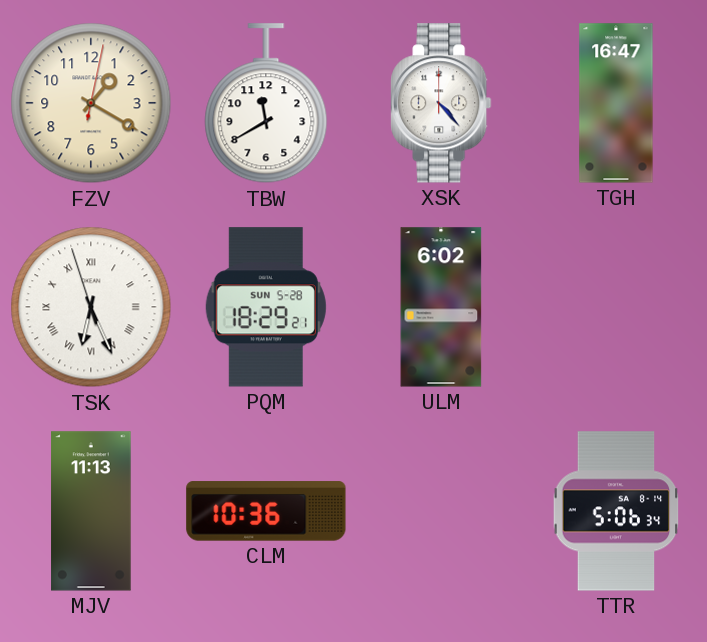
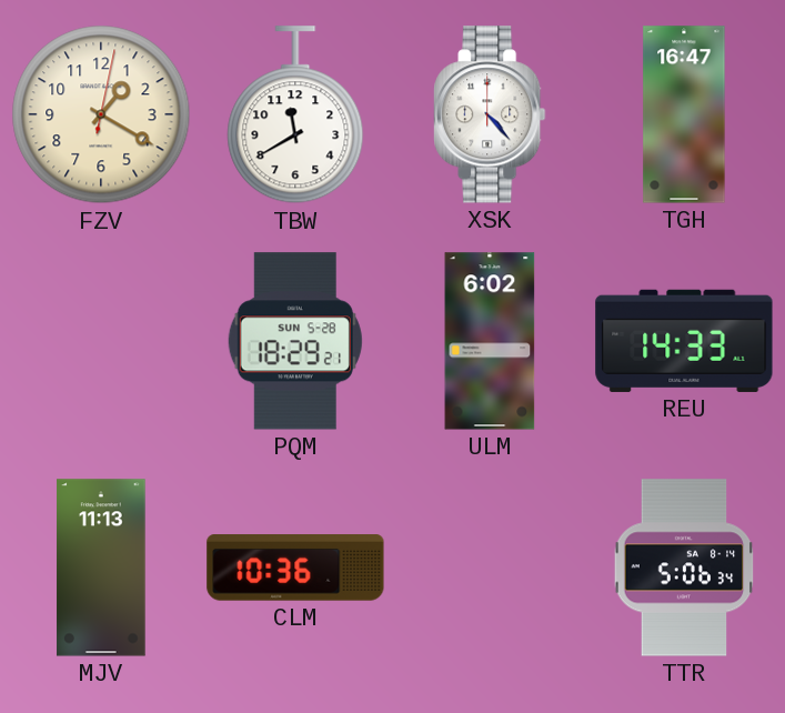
TSK: 6:25 -> none (91, 307)
REU: none -> 14:33 (684, 341)
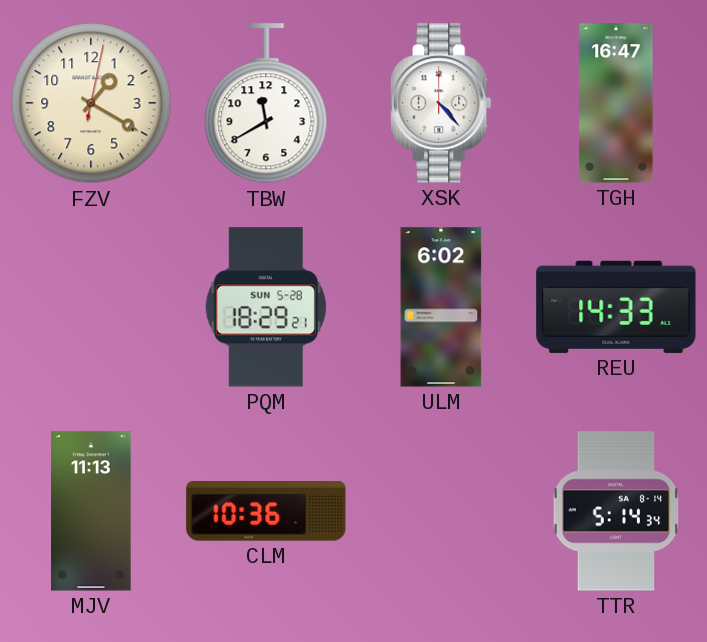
TTR: 5:06 -> 5:14 (616, 511)
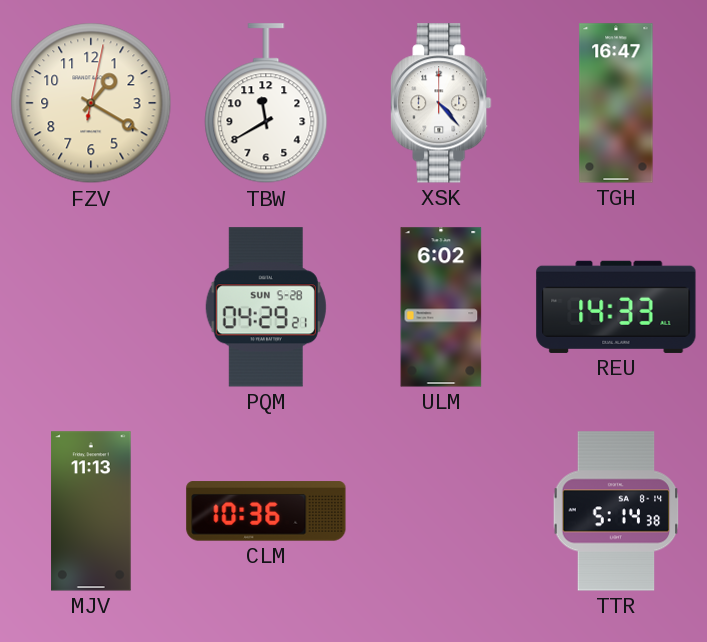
PQM: 18:29 -> 04:29 (266, 307)
TTR: 5:14:34 -> 5:14:38 (616, 511)
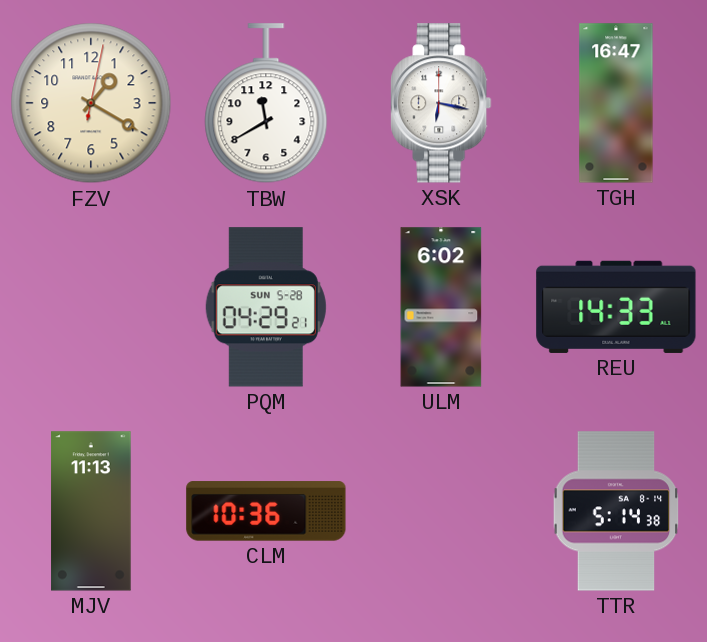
XSK: 4:23 -> 6:17 (441, 103)
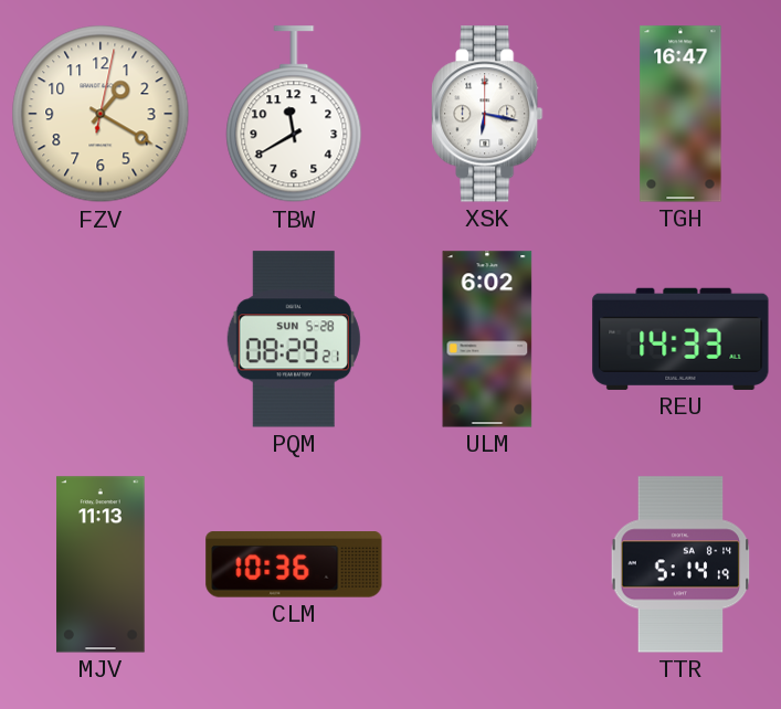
PQM: 04:29 -> 08:29 (294, 339)
TTR: 5:14:38 -> 5:14:19 (680, 564)
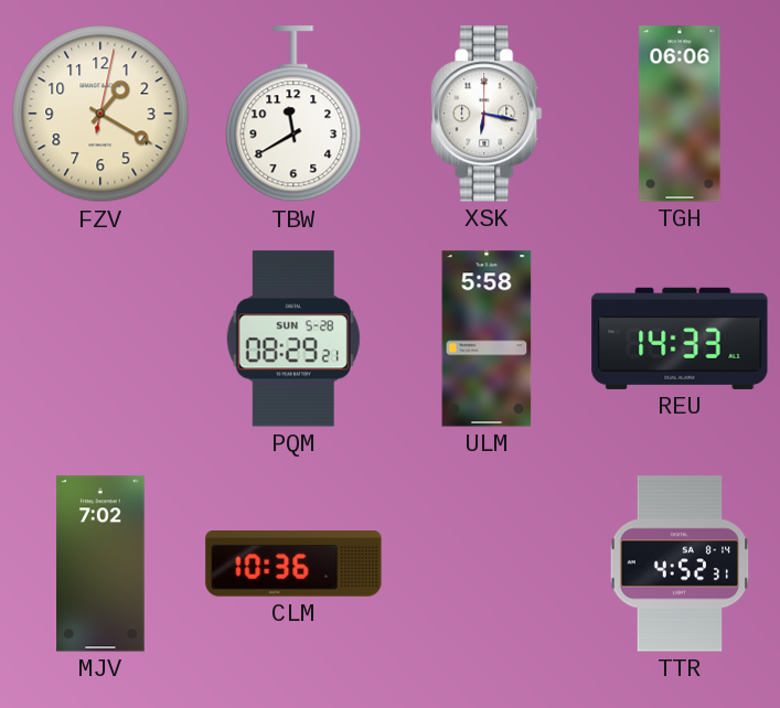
TGH: 16:47 -> 06:06 (680, 114)
ULM: 6:02 -> 5:58 (487, 339)
MJV: 11:13 -> 7:02 (100, 564)
TTR: 5:14 -> 4:52 (680, 564)
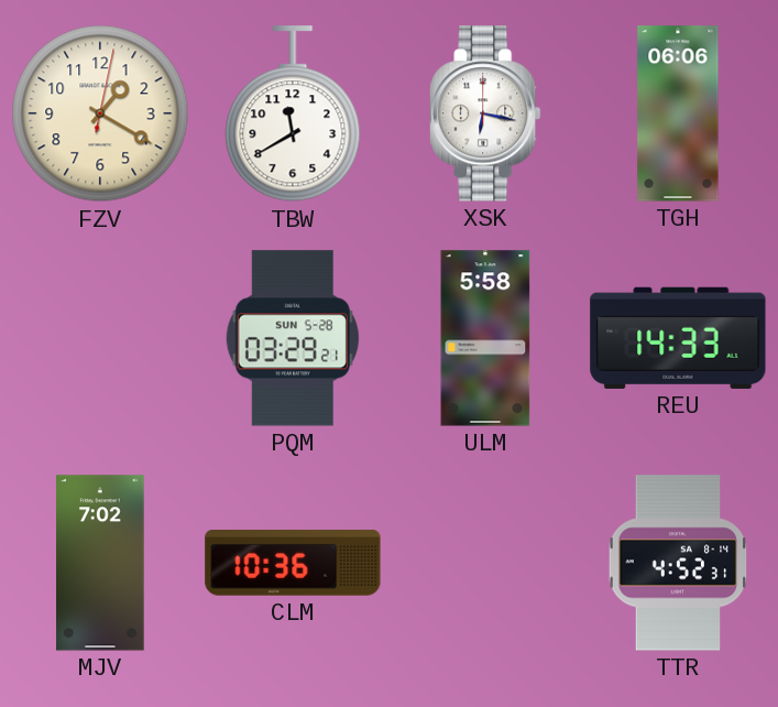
PQM: 08:29 -> 03:29 (293, 338)
